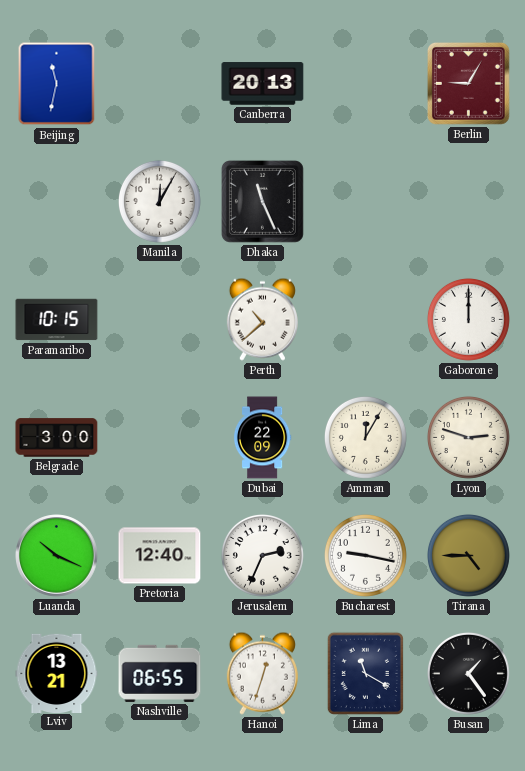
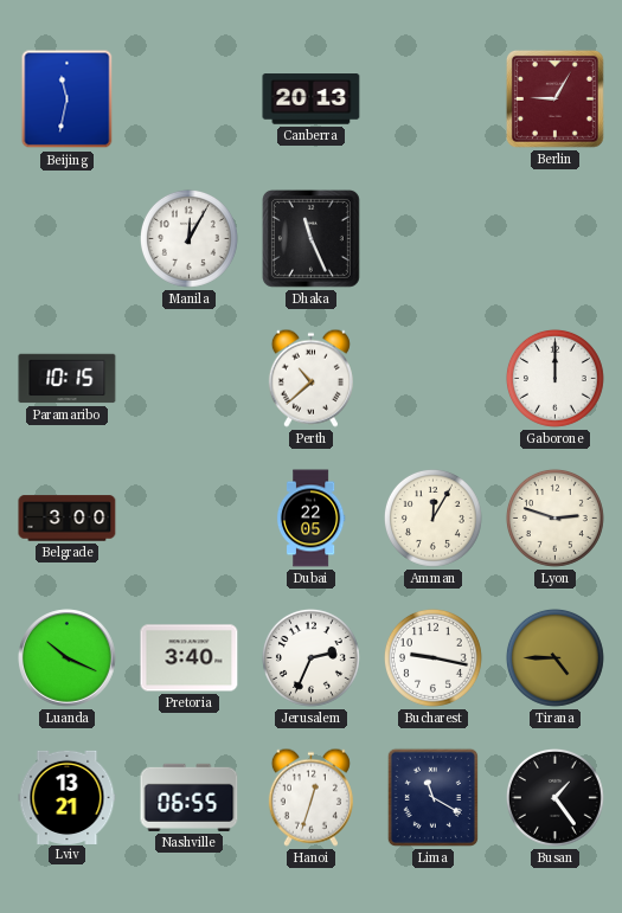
Dubai: 22:09 -> 22:05 (310, 519)
Pretoria: 12:40 -> 3:40 (190, 658)
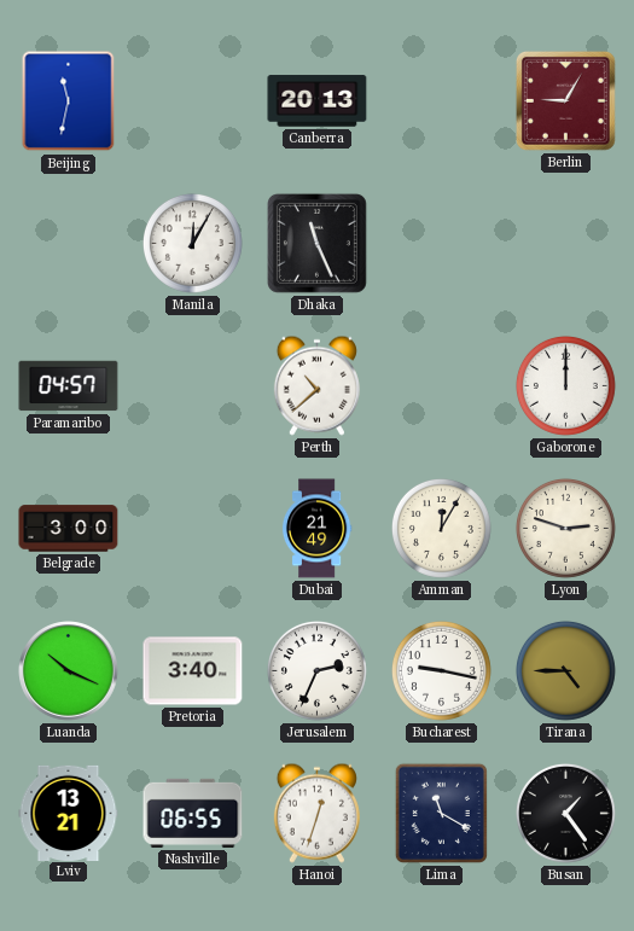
Paramaribo: 10:15 -> 04:57 (69, 386)
Dubai: 22:05 -> 21:49 (316, 529)
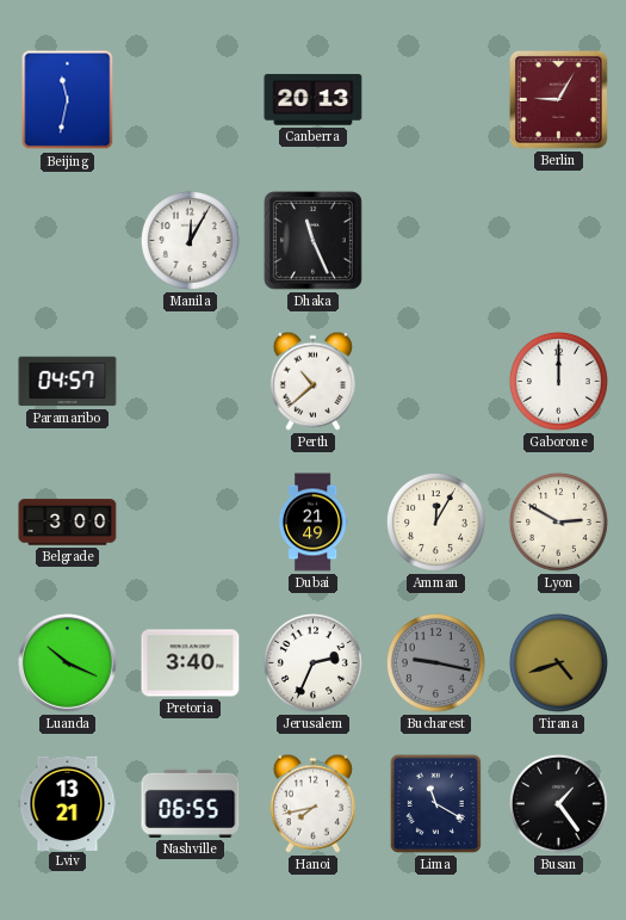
Lyon: 2:48 -> 2:50 (558, 521)
Bucharest dial: white -> grey (435, 662)
Tirana: 4:45 -> 4:42 (558, 662)
Hanoi: 12:33 -> 7:43 (312, 803)
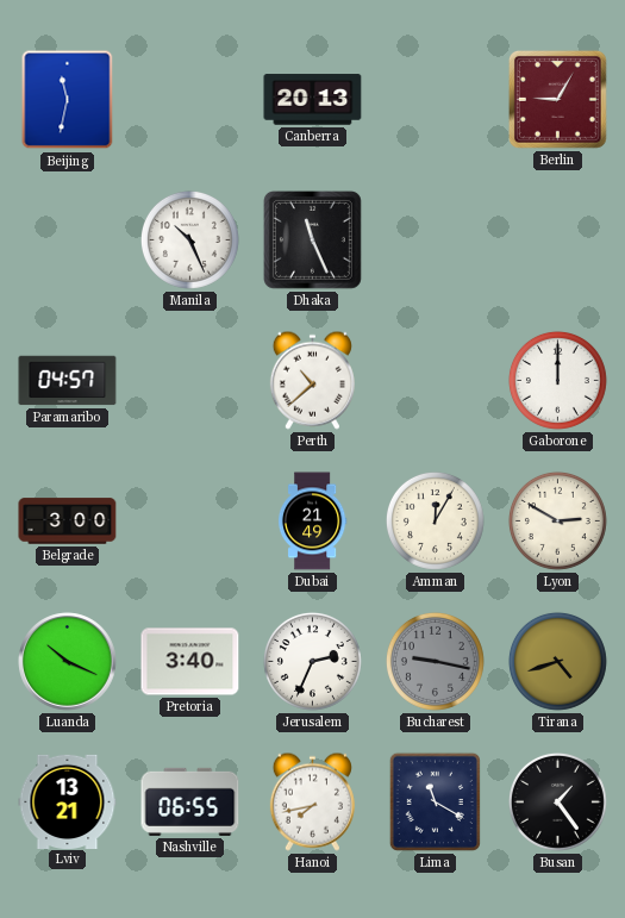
Manila: 12:05 -> 10:26 (189, 239)
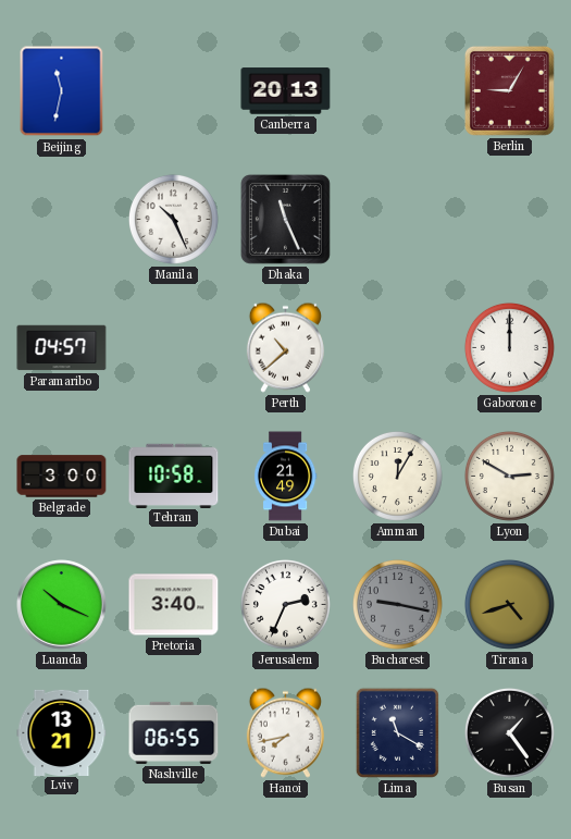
Tehran: none -> 10:58 (174, 476)
